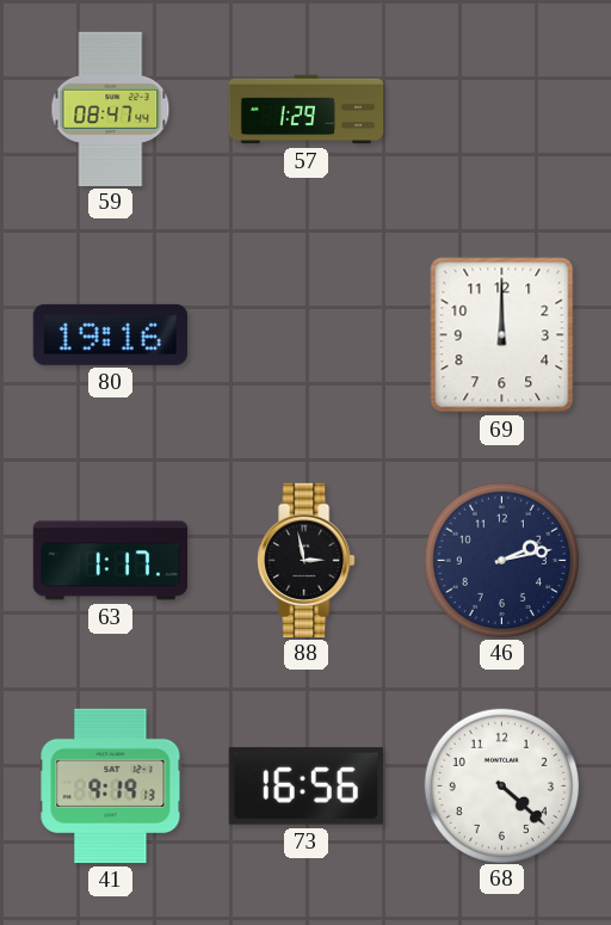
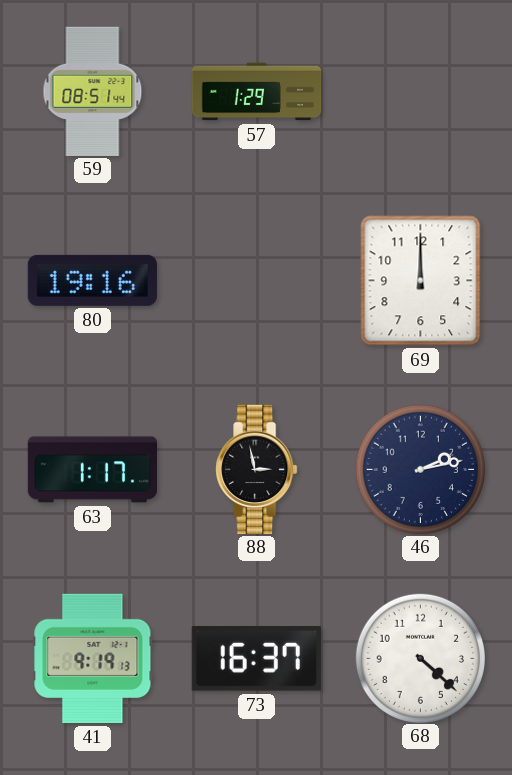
59: 08:47 -> 08:51 (93, 91)
73: 16:56 -> 16:37 (256, 659)
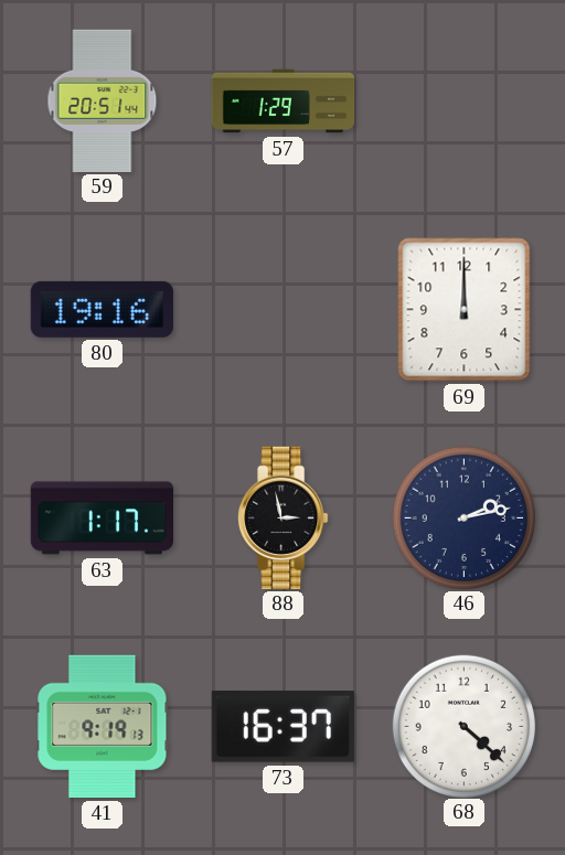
59: 08:51 -> 20:51 (103, 100)
